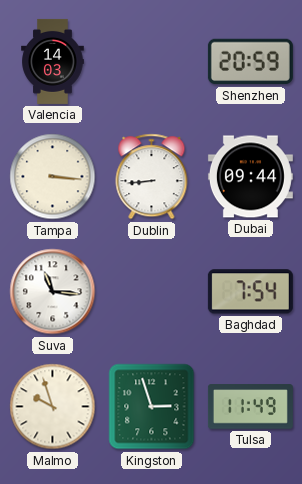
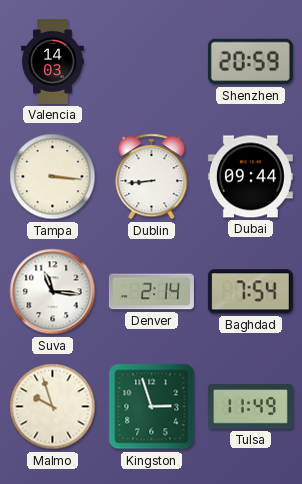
Denver: none -> 2:14 (151, 292)
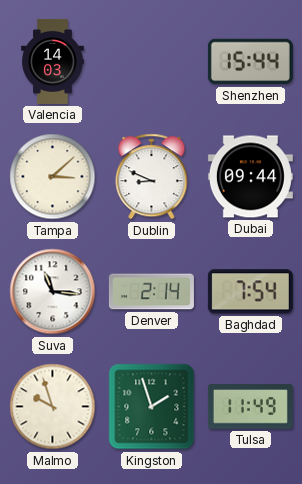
Shenzhen: 20:59 -> 15:44 (250, 62)
Tampa: 3:16 -> 3:08 (53, 177)
Dublin: 8:44 -> 8:49 (152, 177)
Kingston: 2:57 -> 1:57 (152, 407)
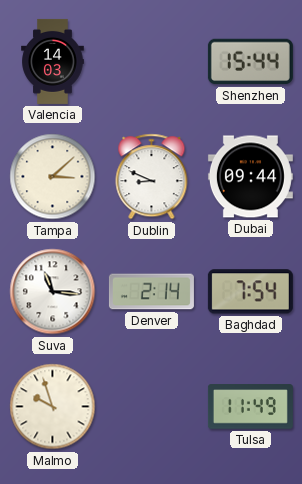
Kingston: 1:57 -> none (152, 407)
